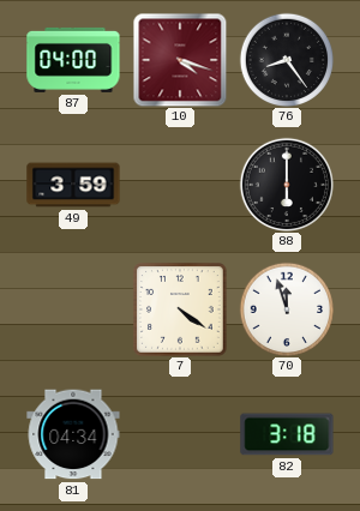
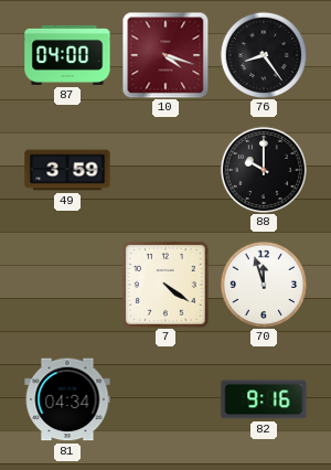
88: 6:00 -> 10:00 (263, 169)
82: 3:18 -> 9:16 (264, 399)
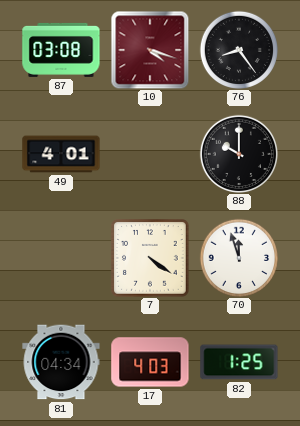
87: 04:00 -> 03:08 (61, 50)
49: 3:59 -> 4:01 (61, 154)
17: none -> 4:03 (150, 362)
82: 9:16 -> 1:25 (239, 362)
